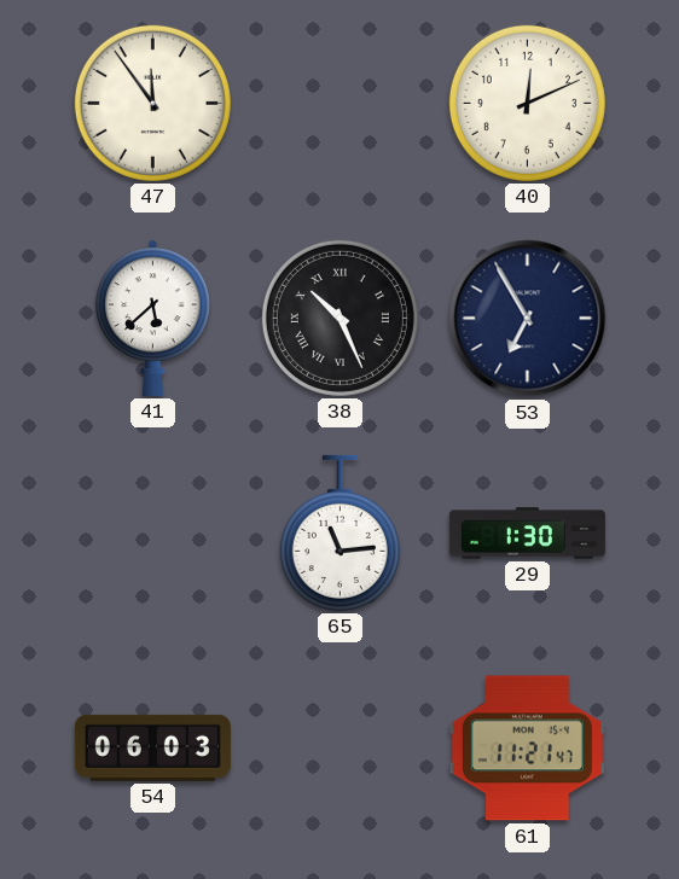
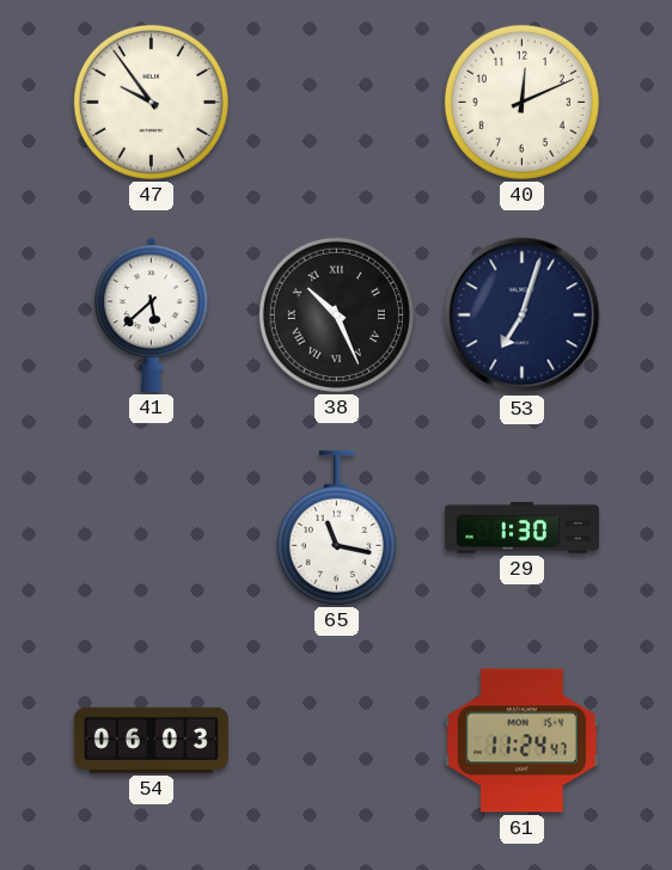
47: 11:54 -> 9:54 (151, 102)
53: 6:55 -> 7:03 (523, 315)
65: 11:14 -> 11:17 (336, 527)
61: 11:21 -> 11:24 (521, 741)
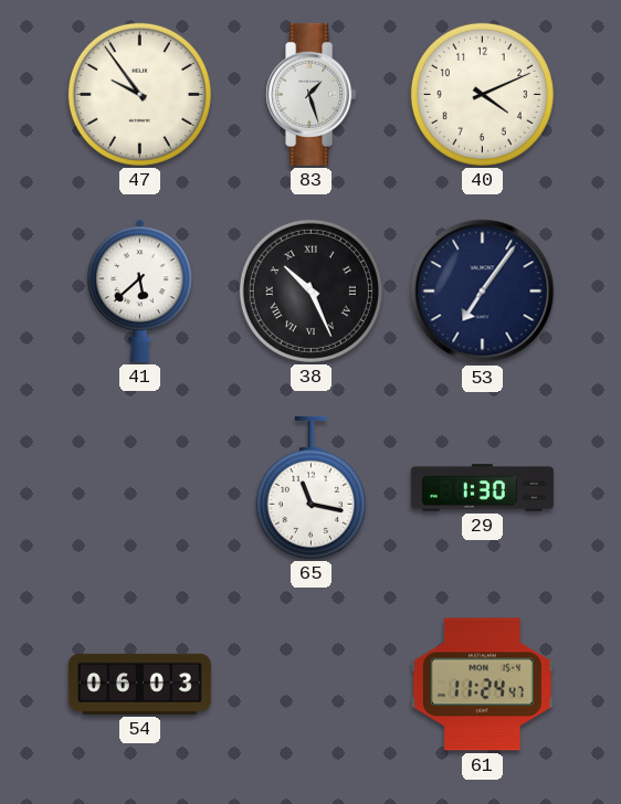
83: none -> 1:27 (312, 94)
40: 12:11 -> 4:11 (482, 94)
53: 7:03 -> 7:06 (483, 292)
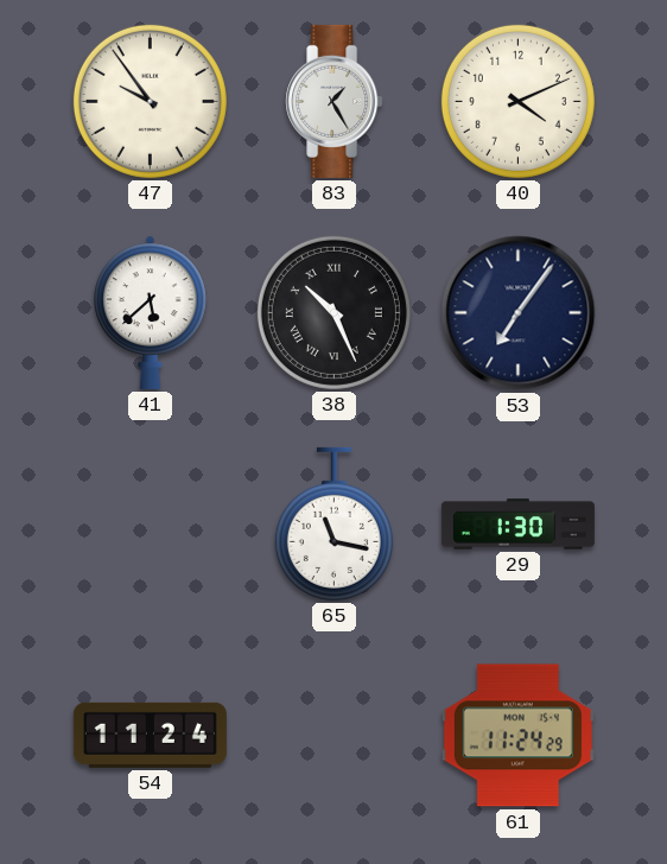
83: 1:27 -> 1:25 (335, 101)
54: 06:03 -> 11:24 (150, 735)
61: 11:24:47 -> 11:24:29 (517, 736)
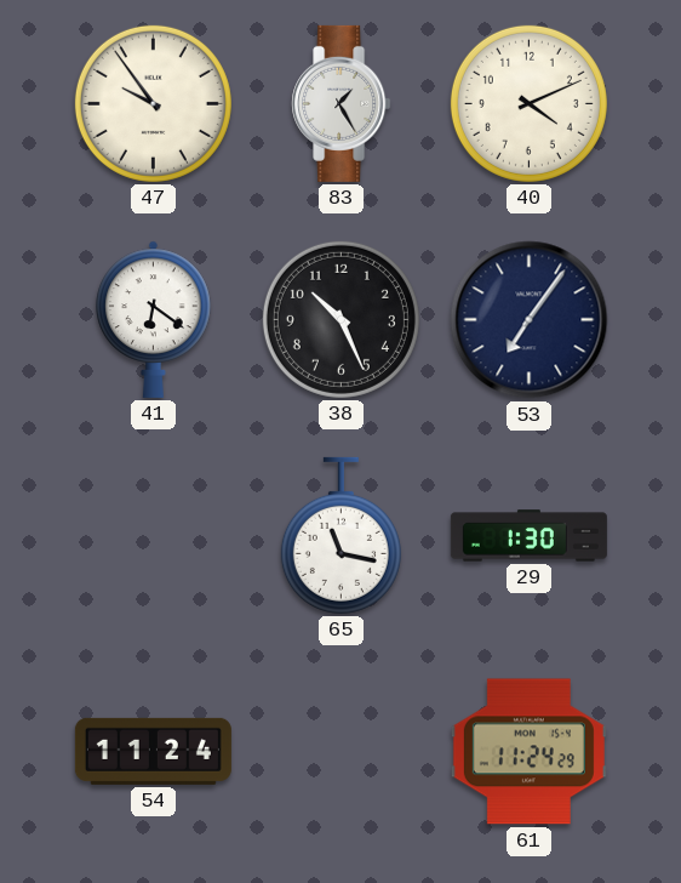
41: 5:38 -> 6:21 (154, 319)
38 numerals: Roman -> Arabic (340, 319)
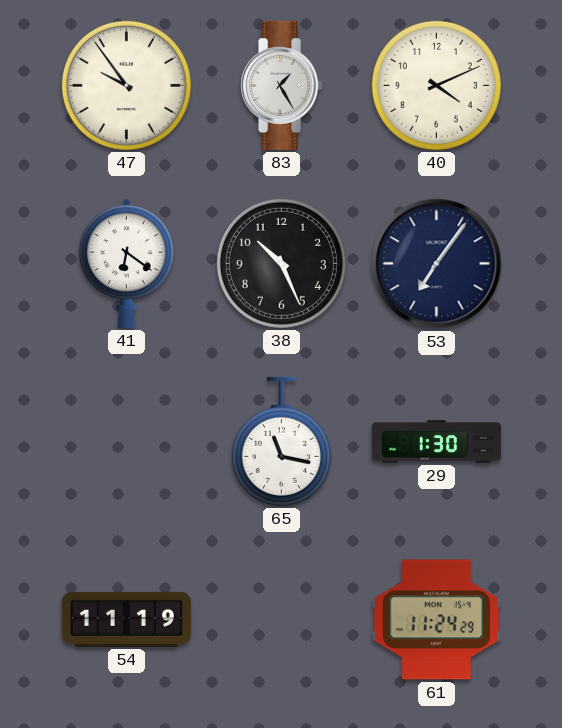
54: 11:24 -> 11:19 (126, 619)
